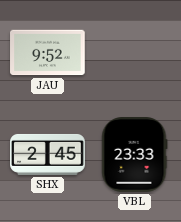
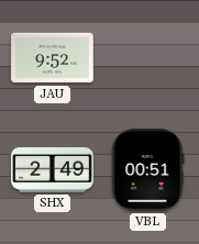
SHX: 2:45 -> 2:49 (53, 169)
VBL: 23:33 -> 00:51 (148, 170)
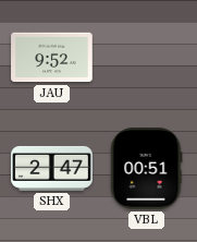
SHX: 2:49 -> 2:47 (52, 168)
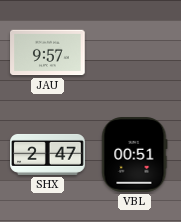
JAU: 9:52 -> 9:57 (48, 53)
